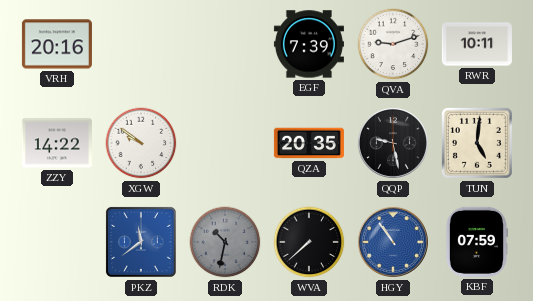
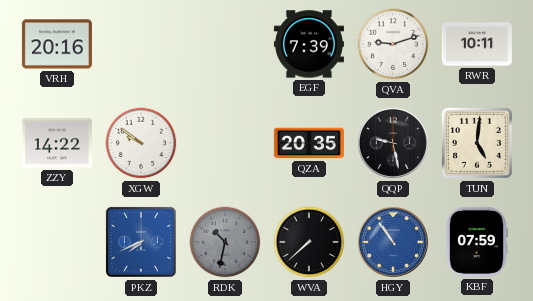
PKZ: 11:39 -> 7:41 (141, 242)
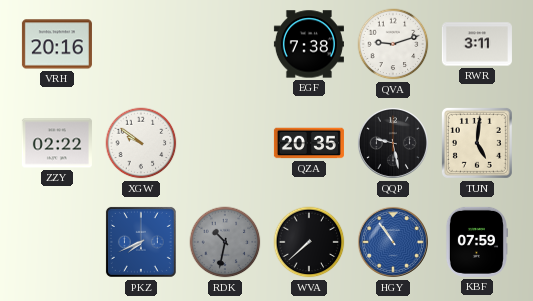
EGF: 7:39 -> 7:38 (309, 44)
RWR: 10:11 -> 3:11 (477, 44)
ZZY: 14:22 -> 02:22 (57, 143)
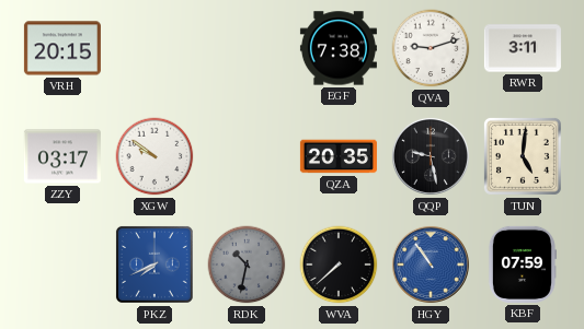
VRH: 20:16 -> 20:15 (62, 48)
ZZY: 02:22 -> 03:17 (62, 156)
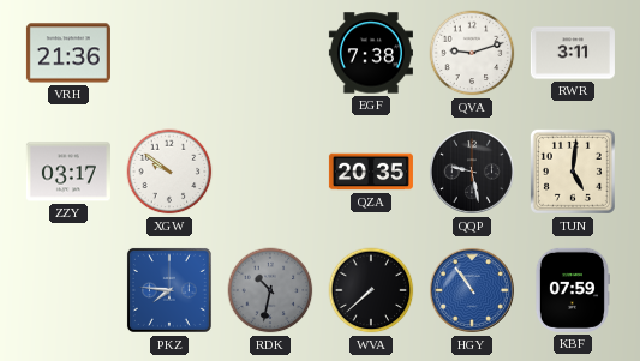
VRH: 20:15 -> 21:36 (68, 53)
PKZ: 7:41 -> 7:46 (169, 290)
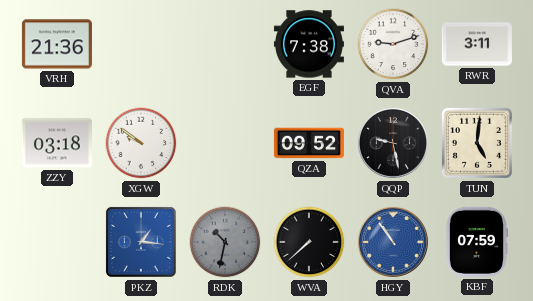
ZZY: 03:17 -> 03:18 (57, 143)
QZA: 20:35 -> 09:52 (309, 143)
PKZ: 7:46 -> 1:16 (141, 242)
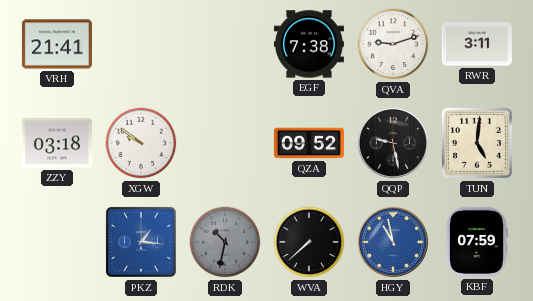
VRH: 21:36 -> 21:41 (57, 44)
HGY: 10:54 -> 10:58 (393, 242)
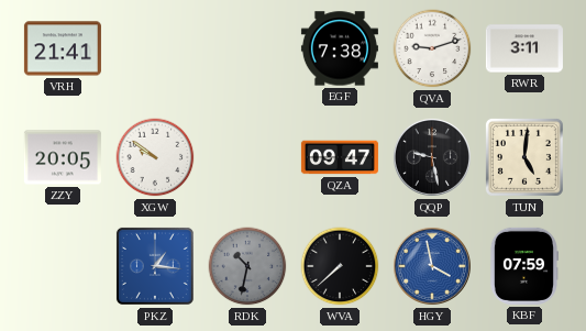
ZZY: 03:18 -> 20:05 (63, 157)
QZA: 09:52 -> 09:47 (340, 157)
HGY: 10:58 -> 3:58 (432, 266)
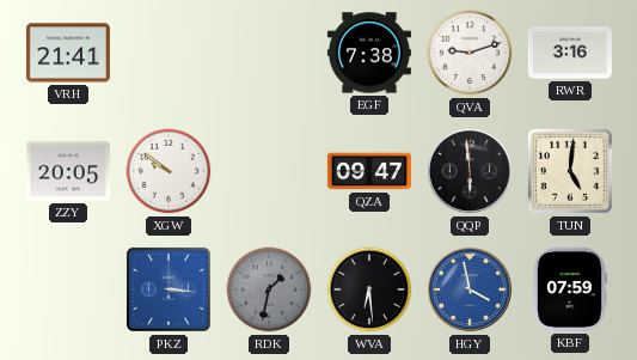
RWR: 3:11 -> 3:16 (570, 53)
QQP: 9:28 -> 5:59 (470, 171)
PKZ: 1:16 -> 3:16 (169, 289)
RDK: 10:32 -> 1:32 (269, 289)
WVA: 7:38 -> 6:29 (369, 289)
